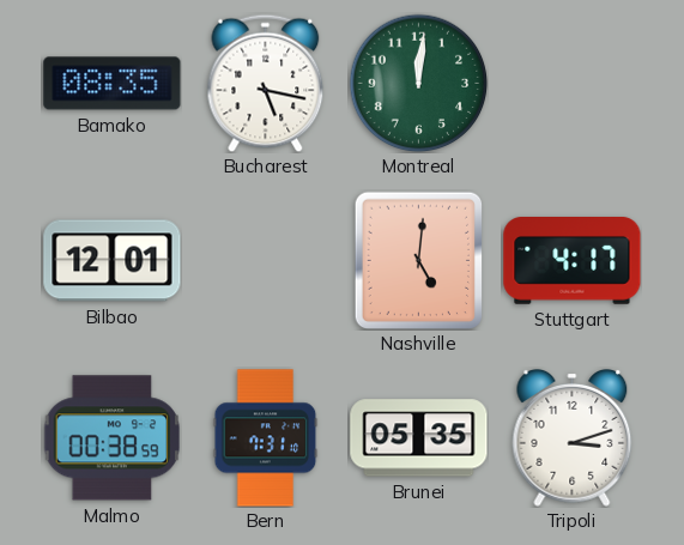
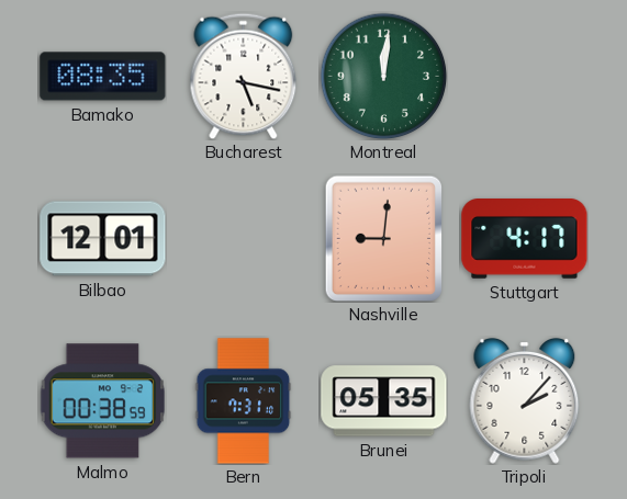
Nashville: 5:01 -> 9:01 (383, 238)
Tripoli: 3:12 -> 2:07 (525, 400)
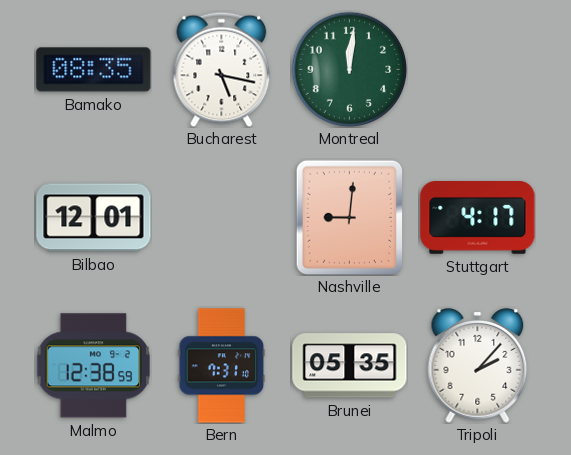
Malmo: 00:38 -> 12:38 (93, 366)
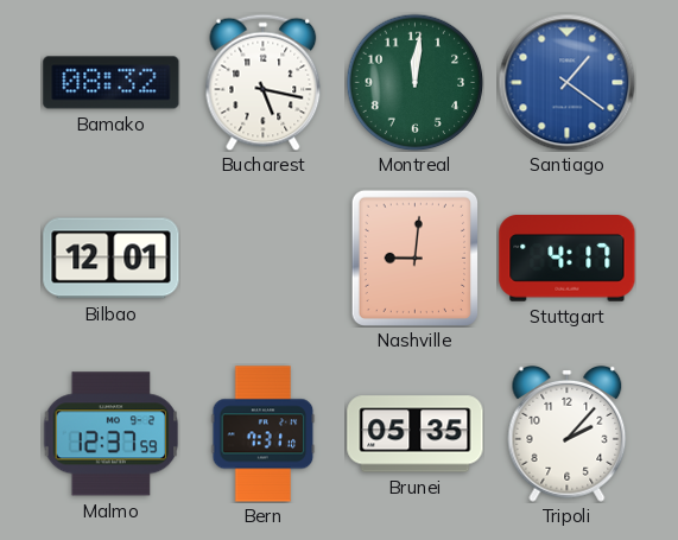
Bamako: 08:35 -> 08:32 (112, 83)
Santiago: none -> 1:21 (566, 82)
Malmo: 12:38 -> 12:37 (110, 434)
